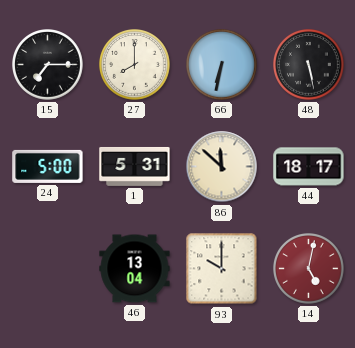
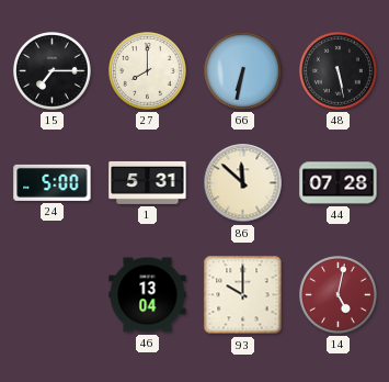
44: 18:17 -> 07:28 (339, 183)
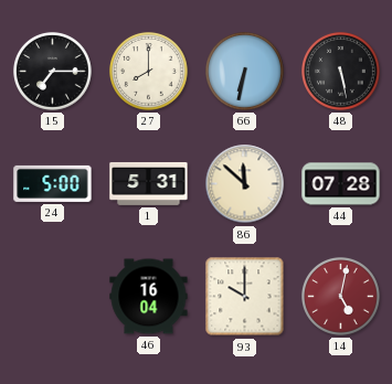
46: 13:04 -> 16:04 (149, 297)
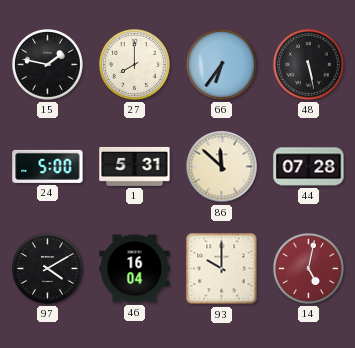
15: 7:15 -> 1:47 (48, 65)
66: 6:32 -> 6:36 (222, 65)
97: none -> 4:10 (48, 269)
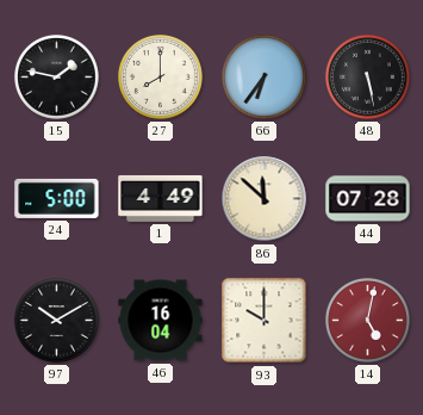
1: 5:31 -> 4:49 (161, 198)
97: 4:10 -> 10:10 (57, 321)
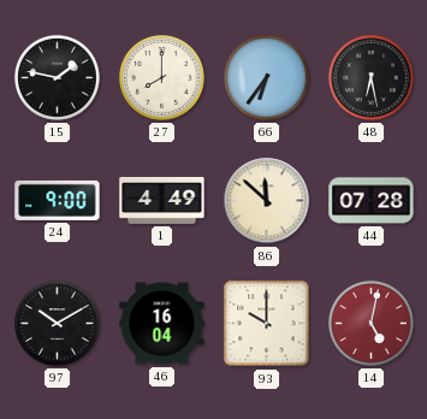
48: 5:28 -> 6:28 (372, 78)
24: 5:00 -> 9:00 (58, 200)
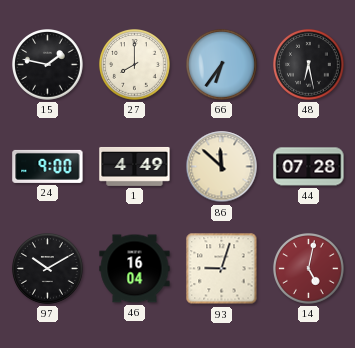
93: 10:00 -> 9:03 (222, 269)
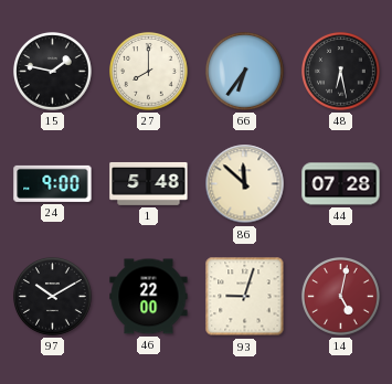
1: 4:49 -> 5:48 (149, 183)
46: 16:04 -> 22:00 (149, 297)
